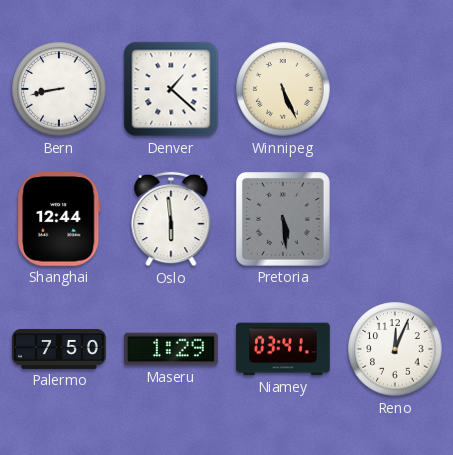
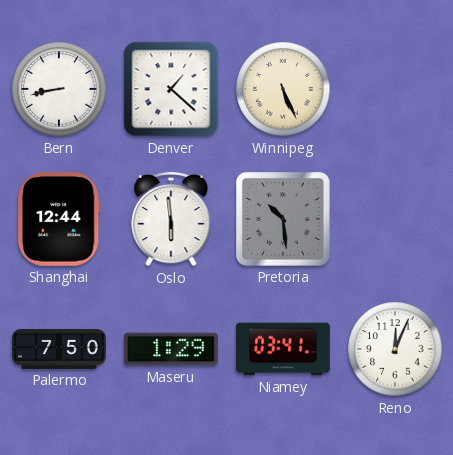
Pretoria: 5:29 -> 10:29 (284, 220)
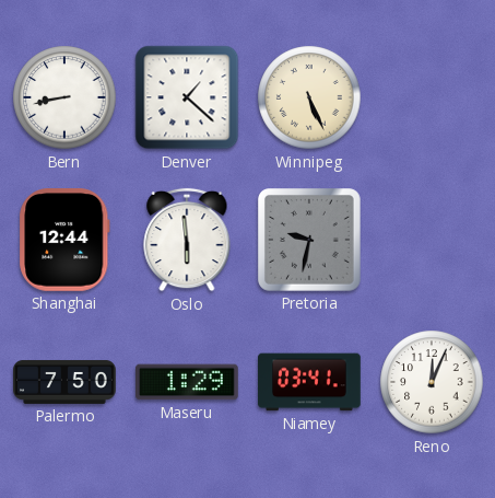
Pretoria: 10:29 -> 9:32 (310, 241)
